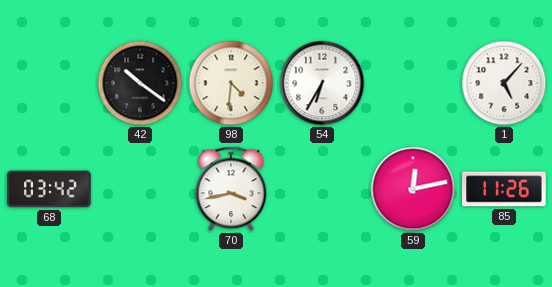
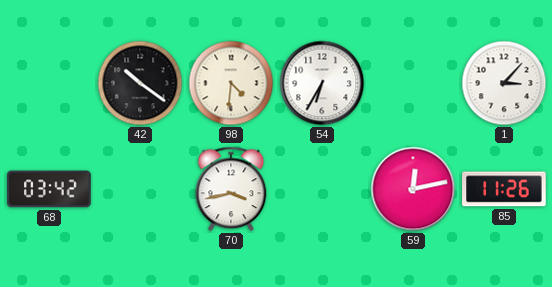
1: 5:07 -> 3:07 (504, 83)
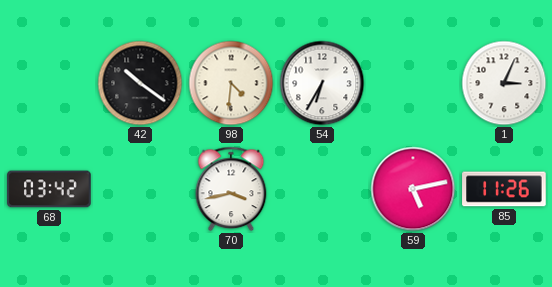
1: 3:07 -> 3:04 (504, 83)
59: 12:13 -> 5:13 (413, 189)
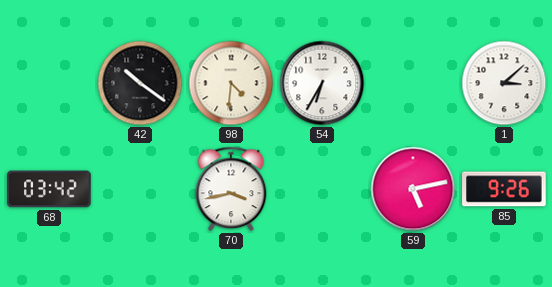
1: 3:04 -> 3:08 (504, 83)
85: 11:26 -> 9:26 (504, 189)
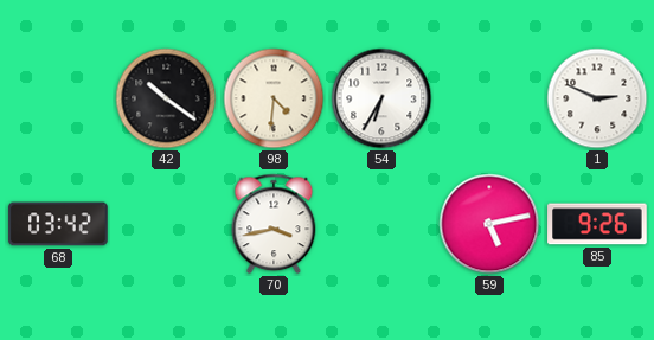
1: 3:08 -> 2:49 (597, 98)
